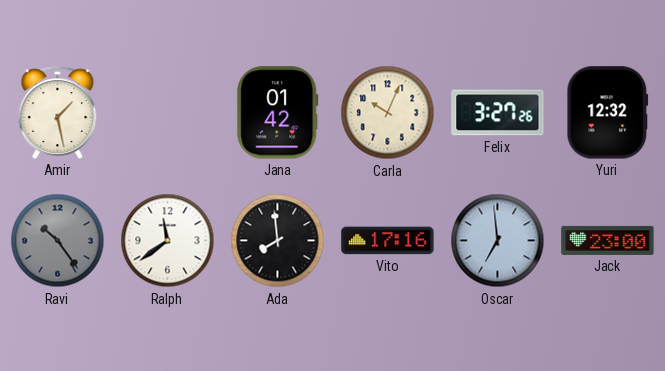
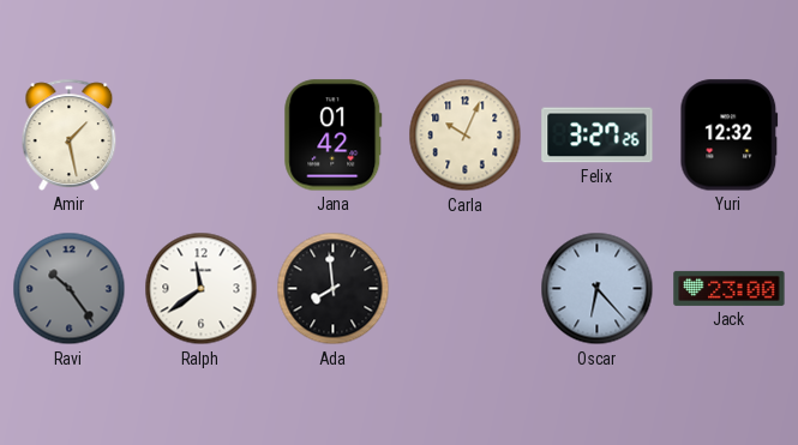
Vito: 17:16 -> none (388, 241)
Oscar: 6:59 -> 6:23 (598, 289)
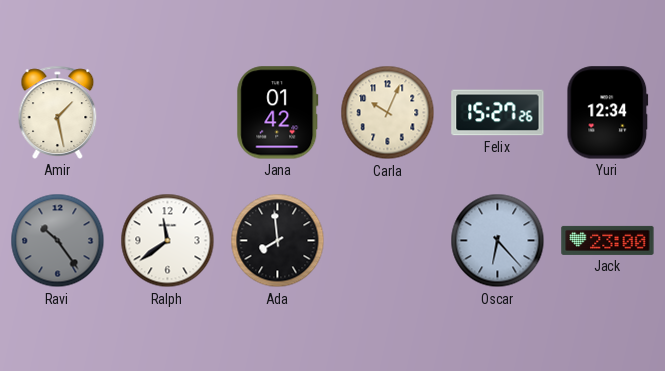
Felix: 3:27 -> 15:27 (498, 113)
Yuri: 12:32 -> 12:34 (608, 113)
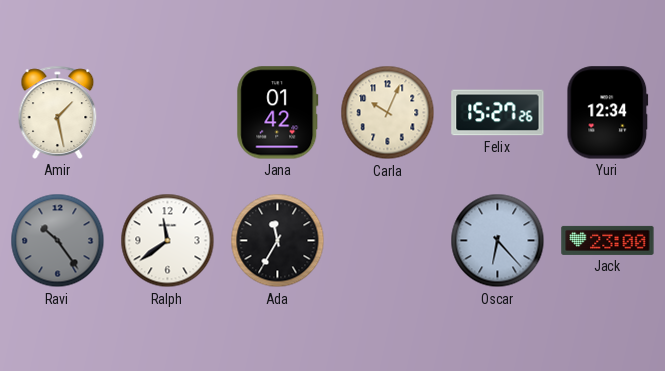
Ada: 7:59 -> 11:35 (278, 241)
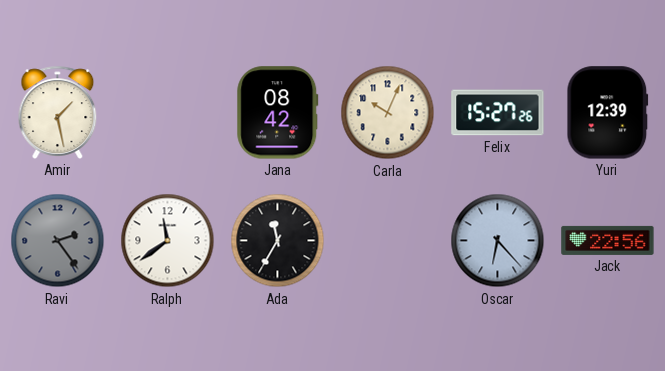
Jana: 01:42 -> 08:42 (278, 113)
Yuri: 12:34 -> 12:39 (608, 113)
Ravi: 10:24 -> 2:24 (58, 241)
Jack: 23:00 -> 22:56 (608, 240)
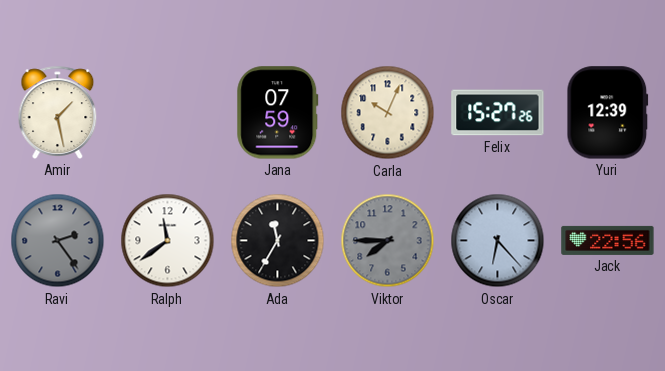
Jana: 08:42 -> 07:59 (278, 113)
Viktor: none -> 7:45 (388, 241)
